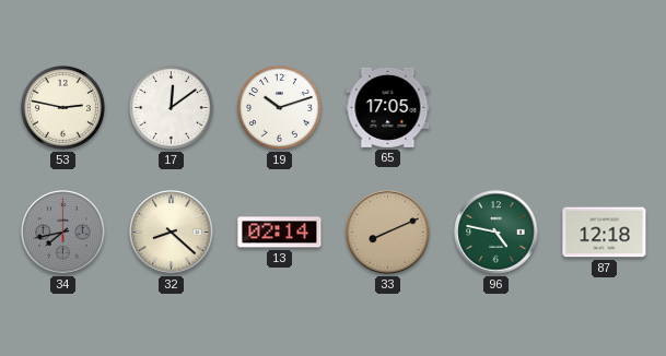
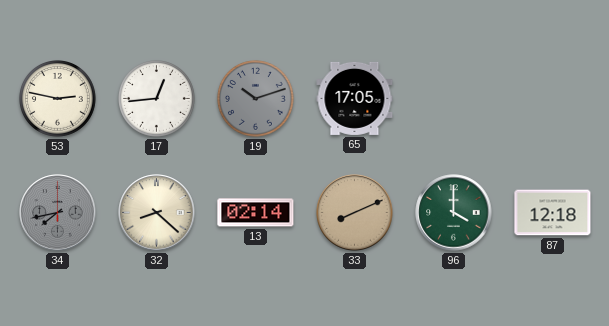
17: 12:09 -> 12:44 (157, 99)
19 dial: white -> grey (256, 99)
96: 4:47 -> 4:00 (454, 213)
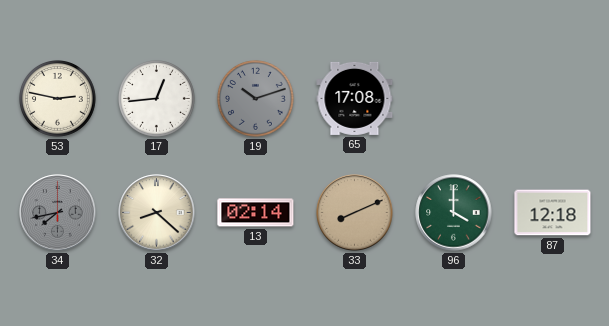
65: 17:05 -> 17:08 (355, 98)
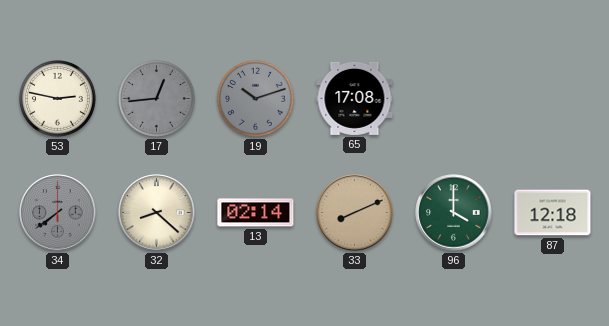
17 dial: white -> grey (157, 99)
34: 7:43 -> 7:39 (58, 213)
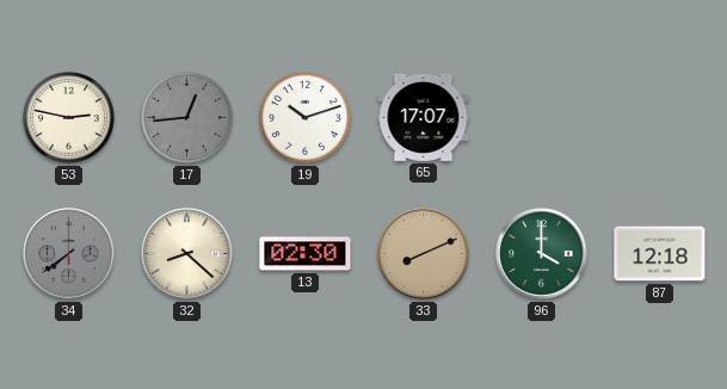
19 dial: grey -> white (306, 118)
65: 17:08 -> 17:07 (424, 117)
13: 02:14 -> 02:30 (306, 254)
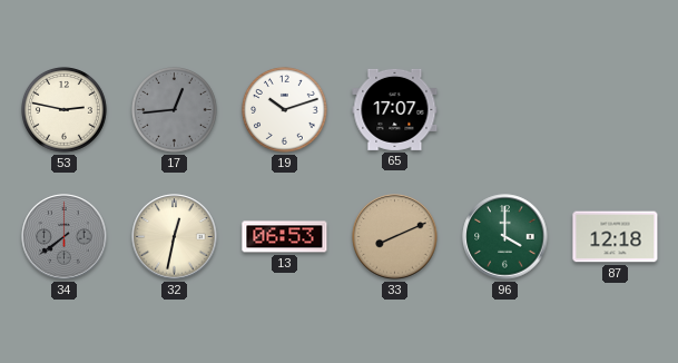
32: 8:22 -> 12:32 (175, 237)
13: 02:30 -> 06:53 (285, 237)
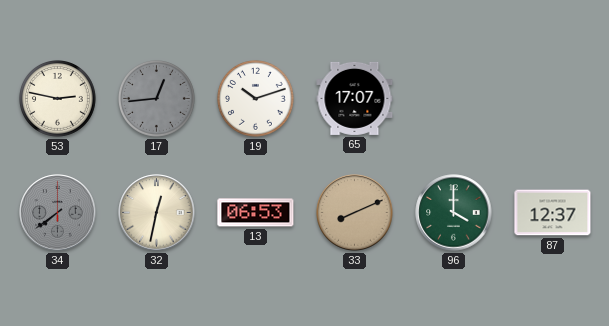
87: 12:18 -> 12:37 (553, 213)
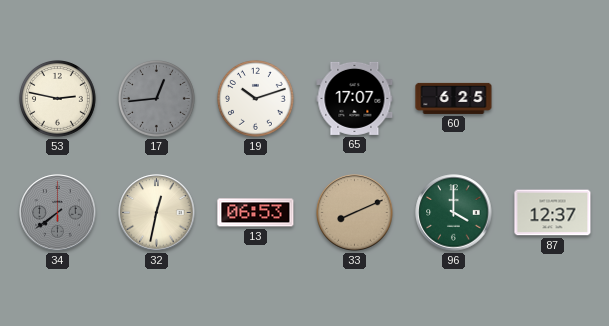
60: none -> 6:25 (454, 98)
